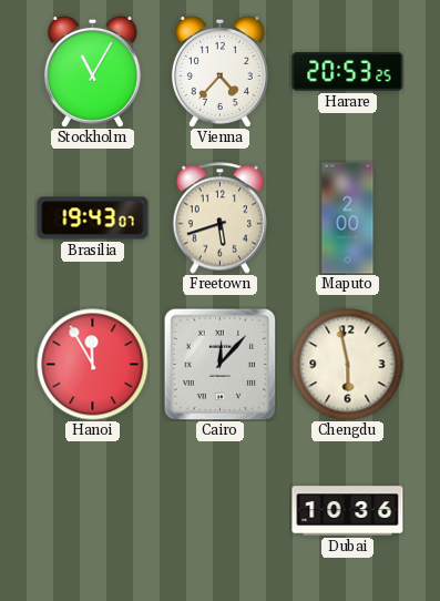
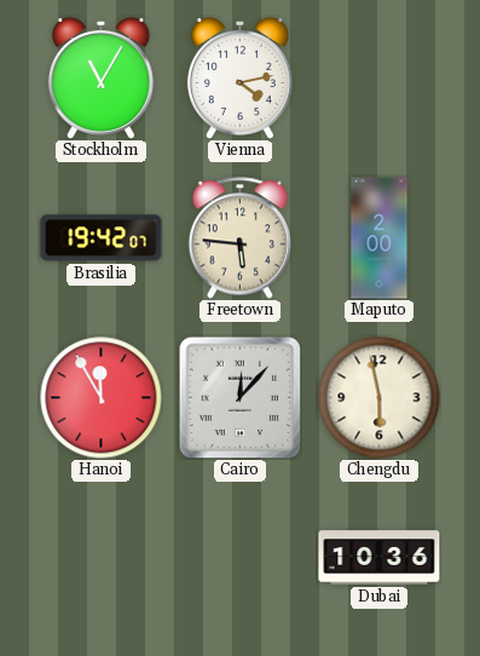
Vienna: 4:37 -> 4:13 (239, 77)
Harare: 20:53 -> none (348, 72)
Brasilia: 19:43 -> 19:42 (102, 238)
Freetown: 5:42 -> 5:46 (239, 238)
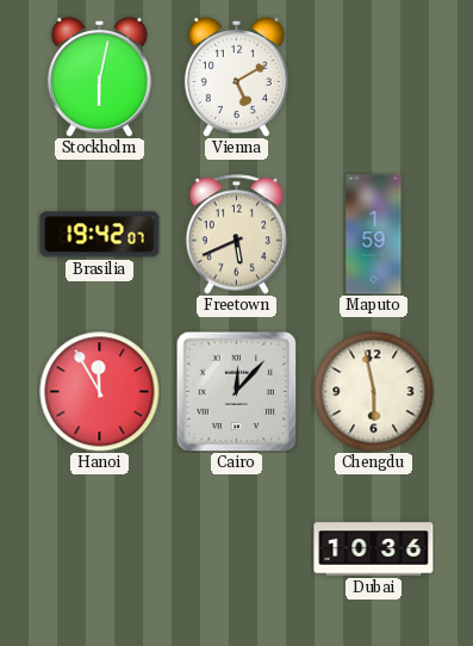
Stockholm: 11:05 -> 6:02 (99, 76)
Vienna: 4:13 -> 5:10 (236, 76)
Freetown: 5:46 -> 5:41 (236, 235)
Maputo: 2:00 -> 1:59 (374, 235)
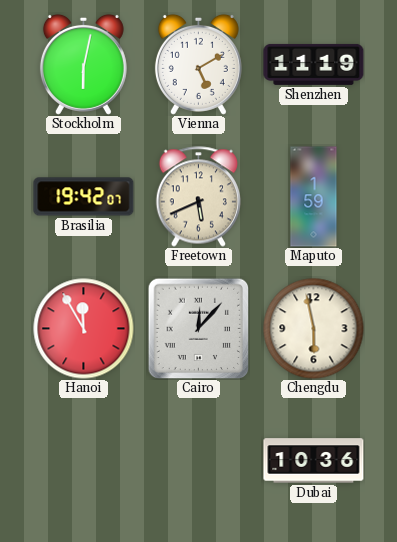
Shenzhen: none -> 11:19 (314, 64)
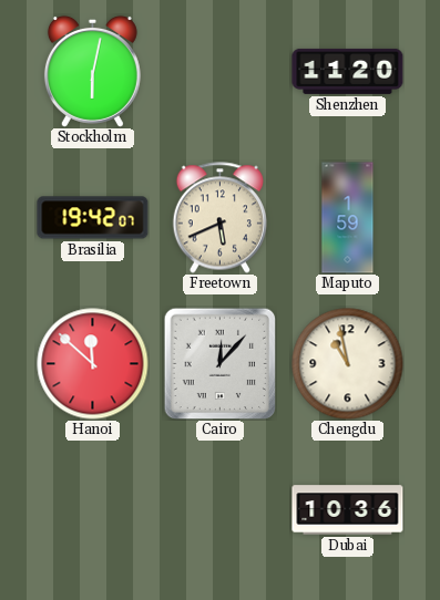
Vienna: 5:10 -> none (198, 64)
Shenzhen: 11:19 -> 11:20 (348, 71)
Hanoi: 11:55 -> 11:52 (93, 364)
Chengdu: 5:58 -> 10:58 (348, 364)
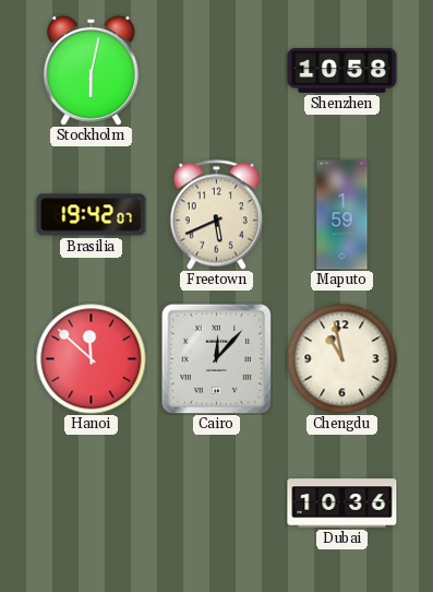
Shenzhen: 11:20 -> 10:58 (342, 70)
